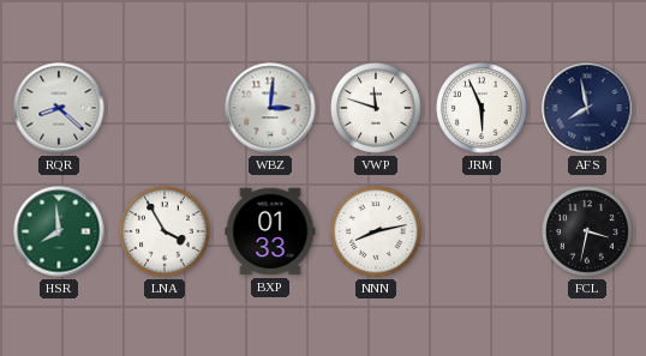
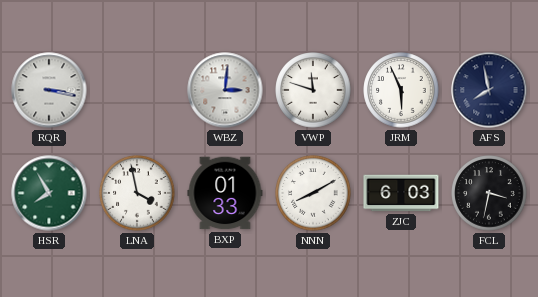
RQR: 8:22 -> 3:17 (49, 90)
HSR: 7:59 -> 7:55 (49, 193)
LNA: 3:55 -> 3:58 (137, 193)
NNN: 8:13 -> 8:10 (313, 193)
ZJC: none -> 6:03 (401, 193)
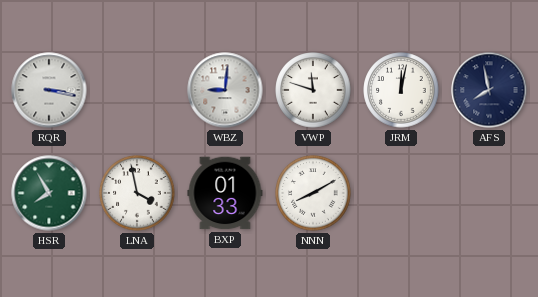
WBZ: 3:01 -> 9:01 (225, 90)
JRM: 5:56 -> 12:02 (401, 90)
ZJC: 6:03 -> none (401, 193)
FCL: 3:32 -> none (489, 193)
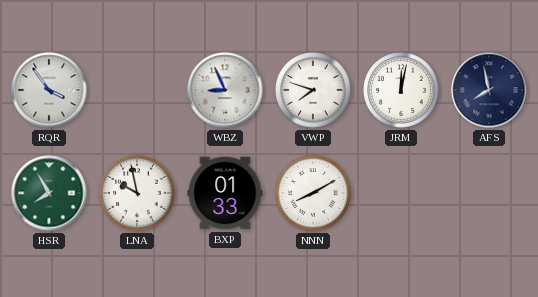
RQR: 3:17 -> 3:54 (49, 90)
WBZ: 9:01 -> 8:56 (225, 90)
VWP: 11:48 -> 7:48 (313, 90)
LNA: 3:58 -> 9:58 (137, 193)
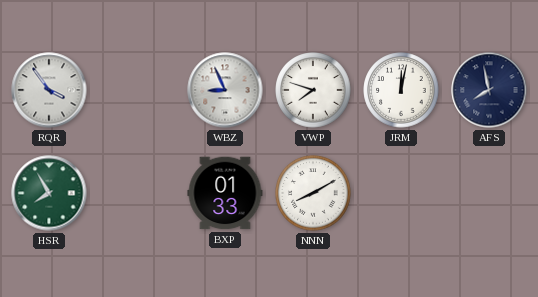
LNA: 9:58 -> none (137, 193)
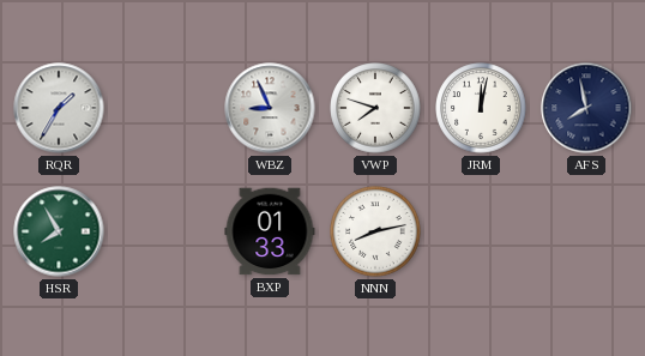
RQR: 3:54 -> 1:35 (59, 108)
NNN: 8:10 -> 8:13 (375, 231)
